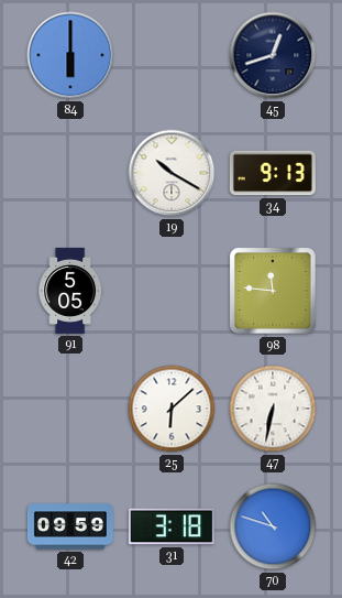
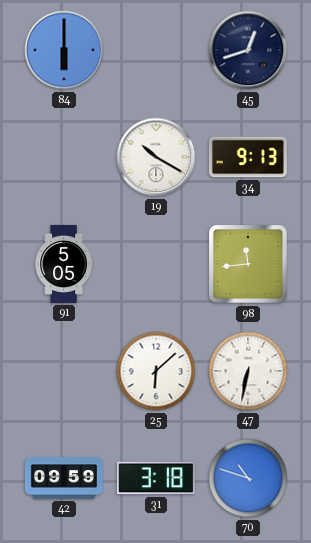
98: 11:46 -> 11:44 (248, 264)
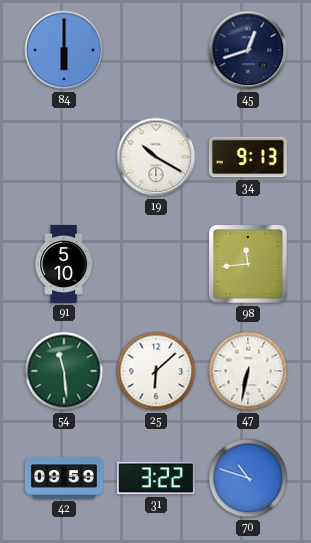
91: 5:05 -> 5:10 (63, 264)
54: none -> 11:29 (64, 371)
31: 3:18 -> 3:22 (156, 478)
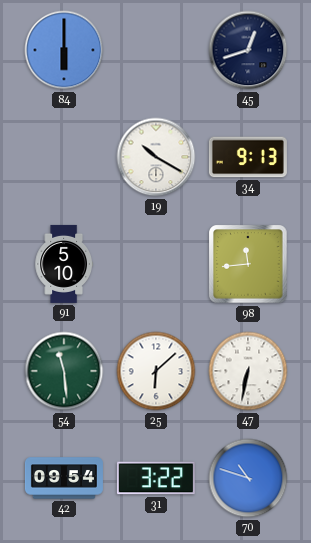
42: 09:59 -> 09:54 (64, 478)
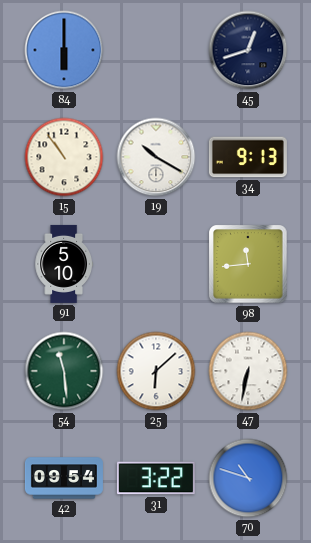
15: none -> 10:54 (64, 157)
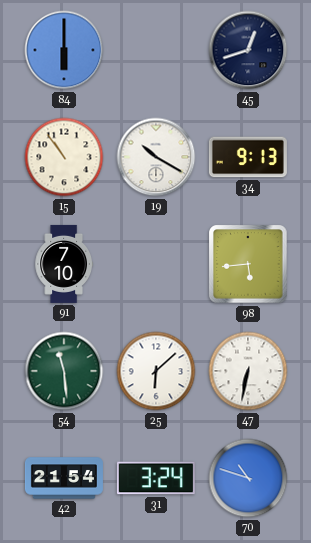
91: 5:10 -> 7:10 (63, 264)
98: 11:44 -> 5:44 (248, 264)
42: 09:54 -> 21:54 (64, 478)
31: 3:22 -> 3:24 (156, 478)
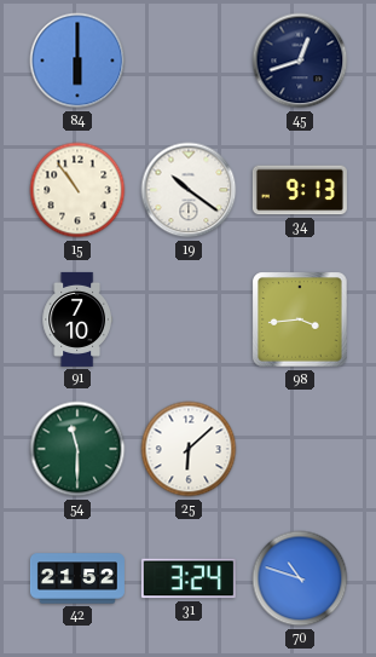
19: 10:20 -> 10:21 (189, 190)
98: 5:44 -> 3:44 (300, 319)
54: 11:29 -> 11:30 (77, 449)
47: 6:32 -> none (248, 371)
42: 21:54 -> 21:52 (77, 578)
